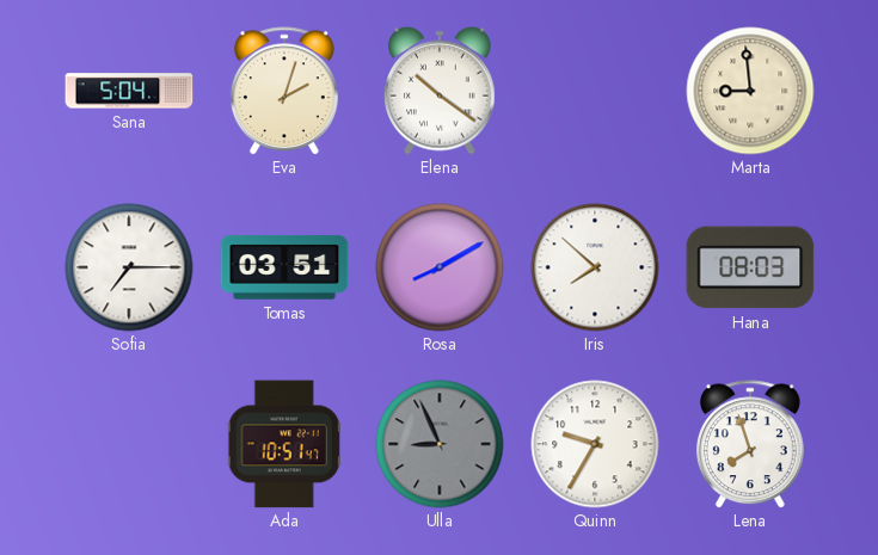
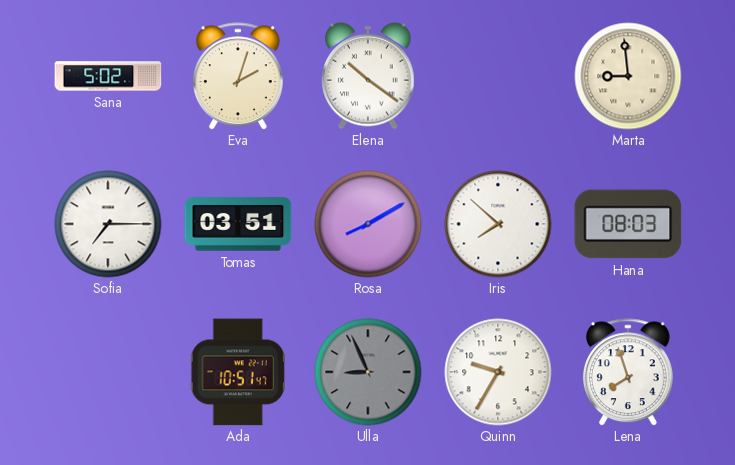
Sana: 5:04 -> 5:02 (108, 76)
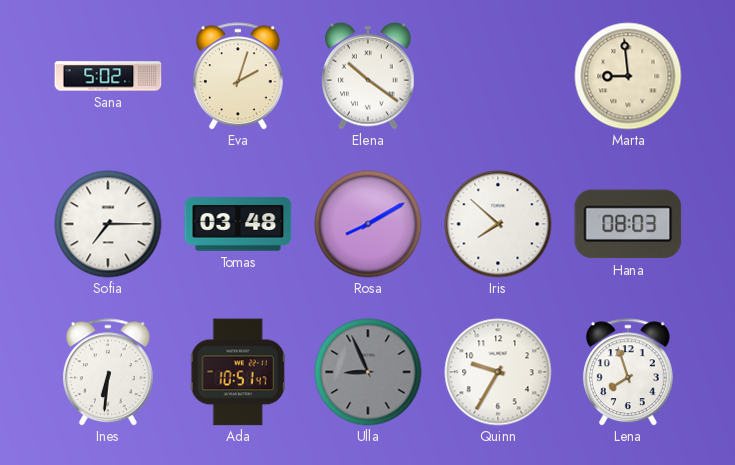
Tomas: 03:51 -> 03:48 (238, 224)
Ines: none -> 6:31 (108, 372)
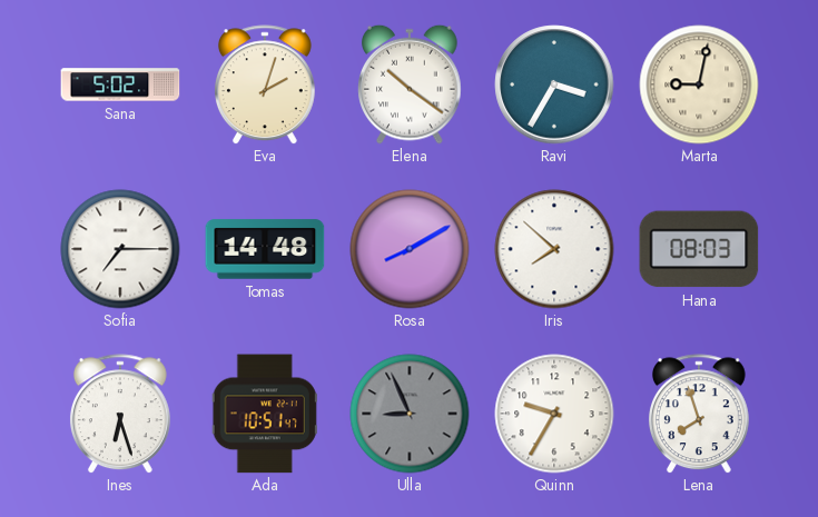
Ravi: none -> 3:35 (554, 84)
Marta: 8:59 -> 9:02 (699, 84)
Tomas: 03:48 -> 14:48 (265, 249)
Ines: 6:31 -> 6:27 (120, 414)
